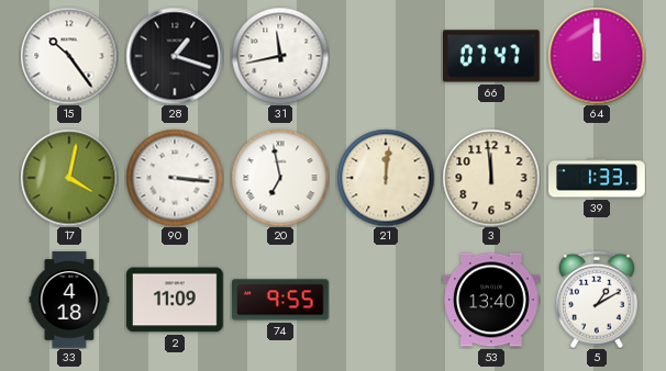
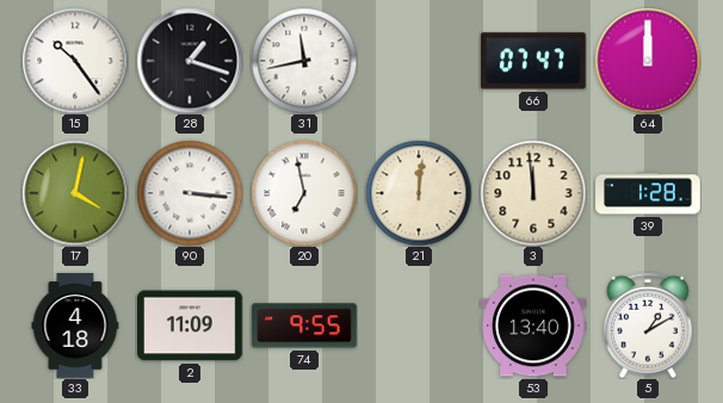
39: 1:33 -> 1:28 (648, 193)
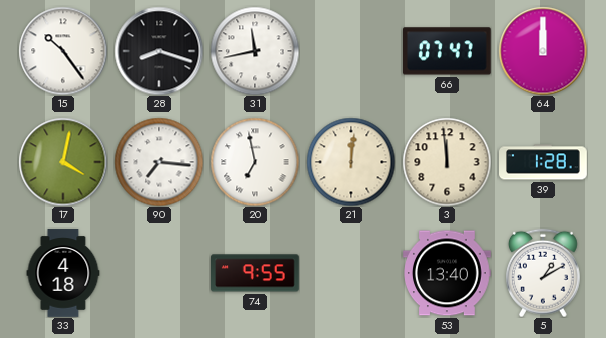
28: 1:18 -> 8:18 (159, 51)
90: 3:16 -> 7:16 (159, 162)
2: 11:09 -> none (191, 325)
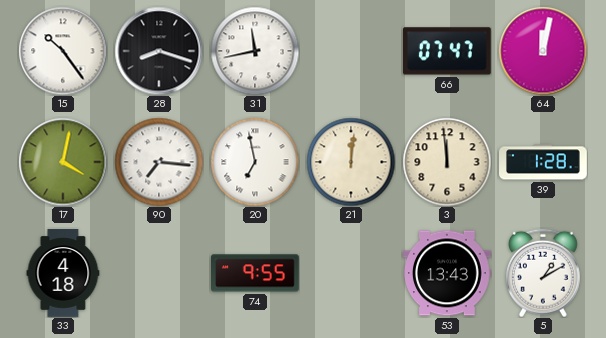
64: 12:00 -> 12:02 (543, 51)
53: 13:40 -> 13:43 (447, 273)
